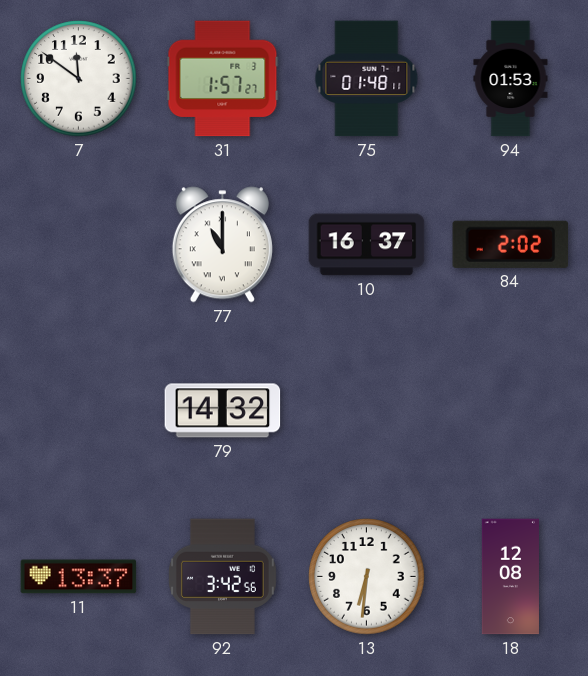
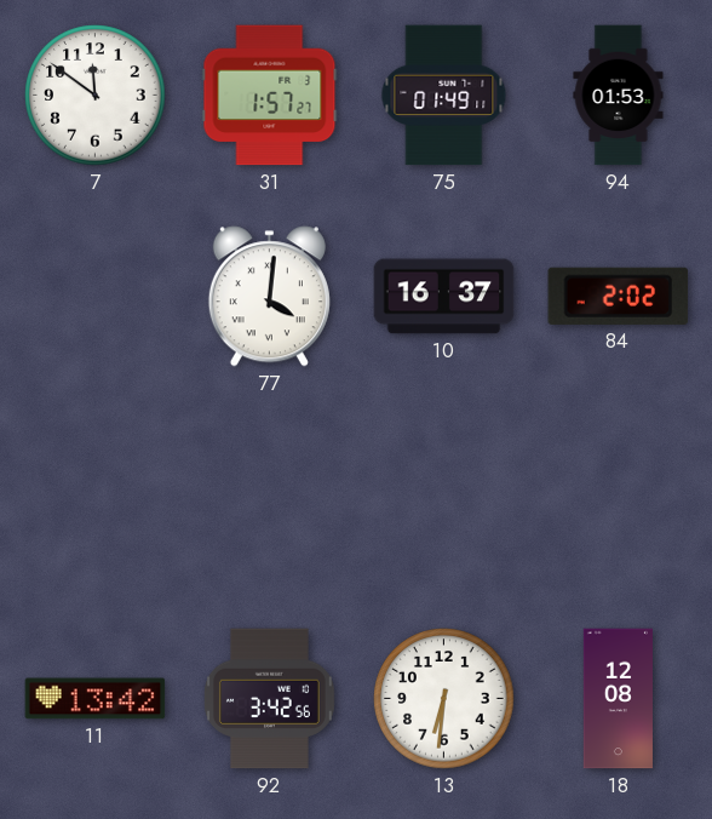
75: 01:48 -> 01:49 (444, 96)
77: 11:00 -> 4:01 (269, 297)
79: 14:32 -> none (223, 411)
11: 13:37 -> 13:42 (96, 699)
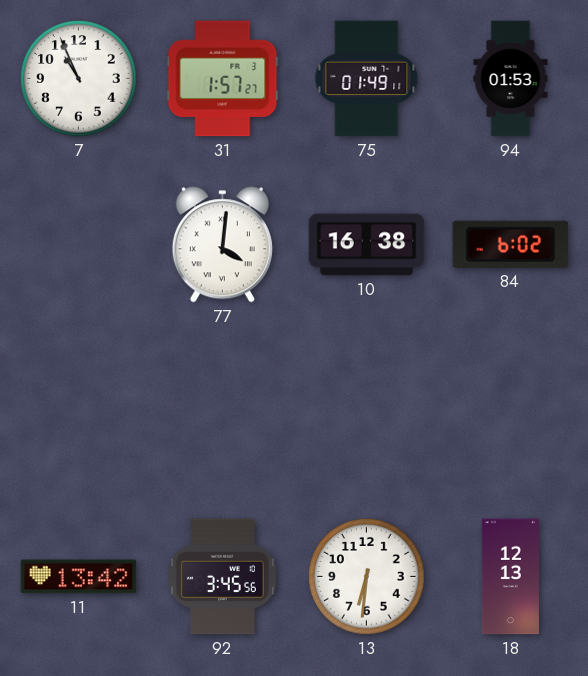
7: 11:51 -> 10:56 (79, 79)
10: 16:37 -> 16:38 (367, 245)
84: 2:02 -> 6:02 (511, 244)
92: 3:42 -> 3:45 (222, 577)
18: 12:08 -> 12:13 (510, 577)
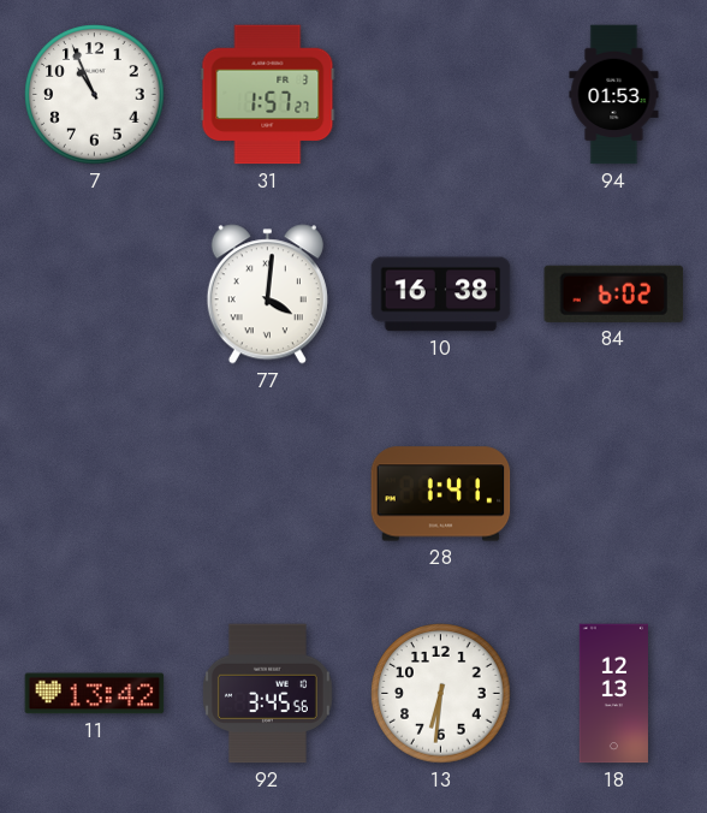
75: 01:49 -> none (367, 79)
28: none -> 1:41 (441, 494)
